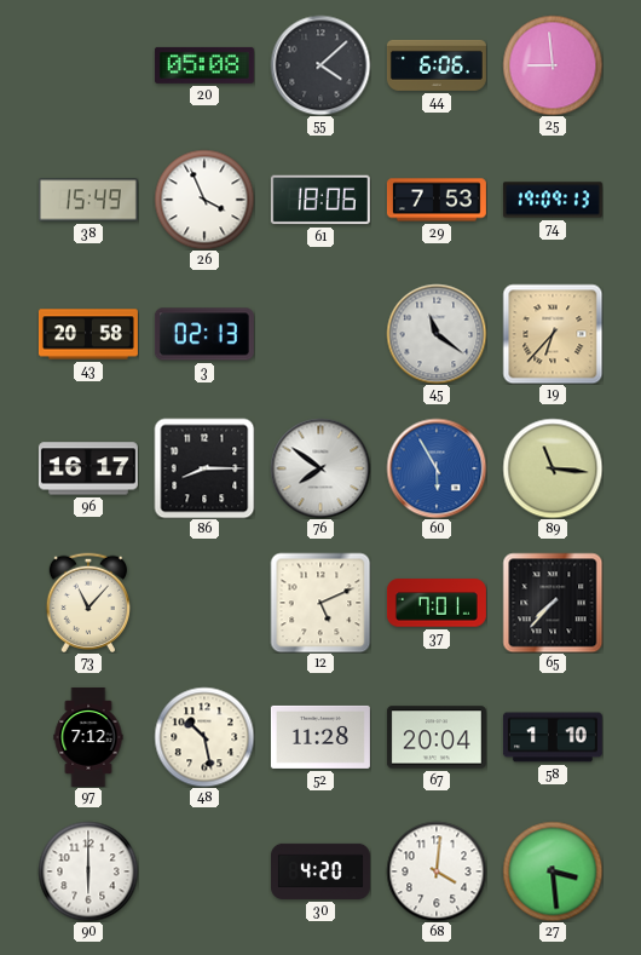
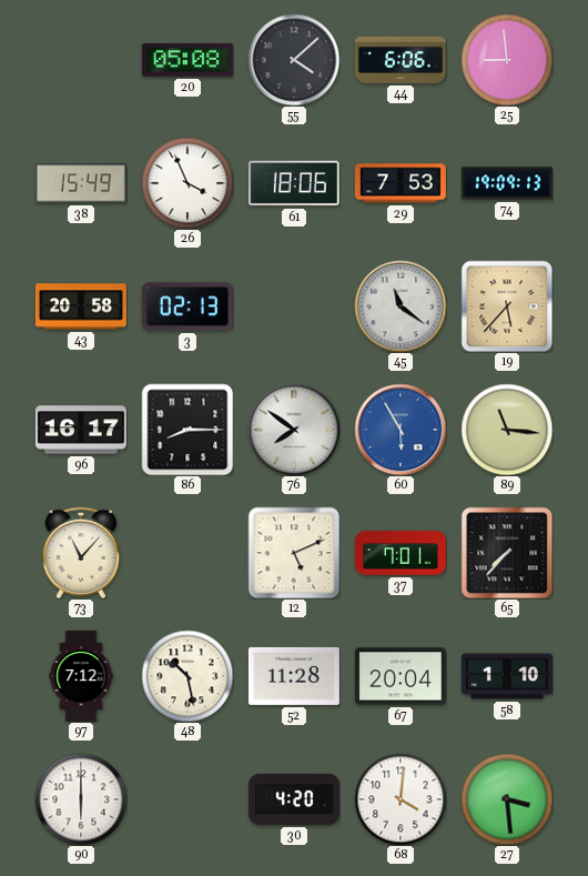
19: 6:37 -> 5:37 (507, 306)
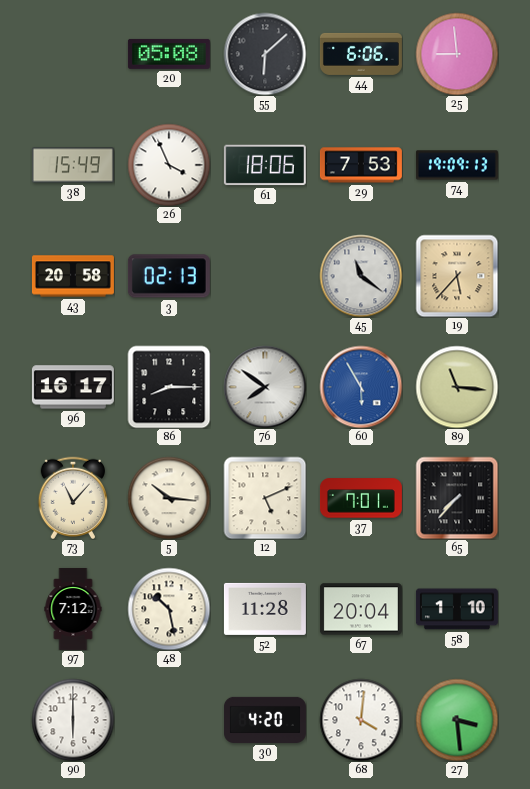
55: 4:08 -> 6:08 (265, 54)
5: none -> 10:16 (169, 498)
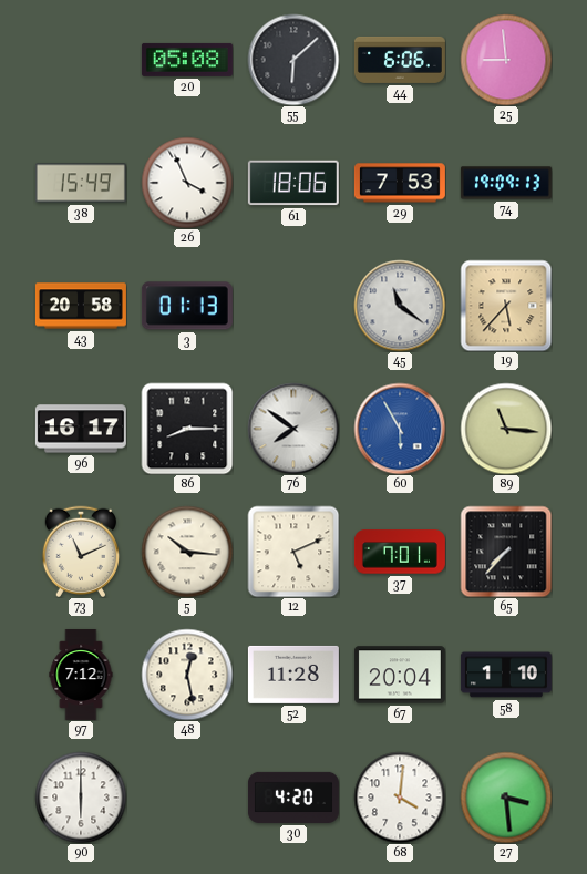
3: 02:13 -> 01:13 (187, 306)
73: 11:07 -> 11:11 (81, 551)
48: 10:28 -> 12:28 (187, 675)
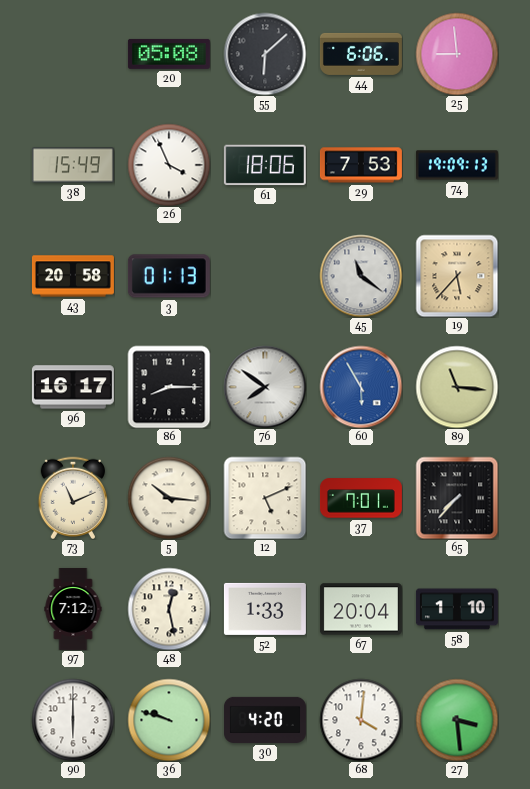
52: 11:28 -> 1:33 (265, 609)
36: none -> 9:48 (169, 720)
